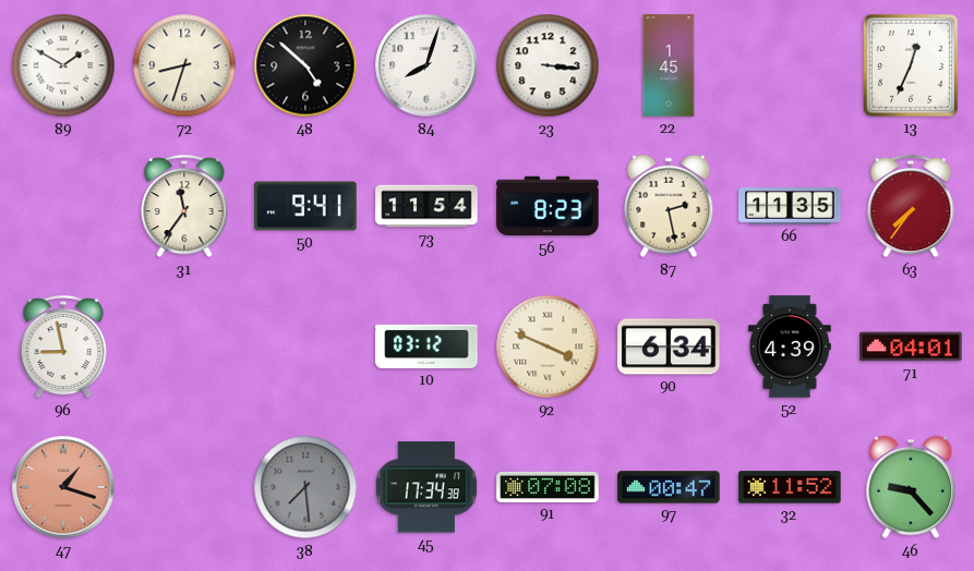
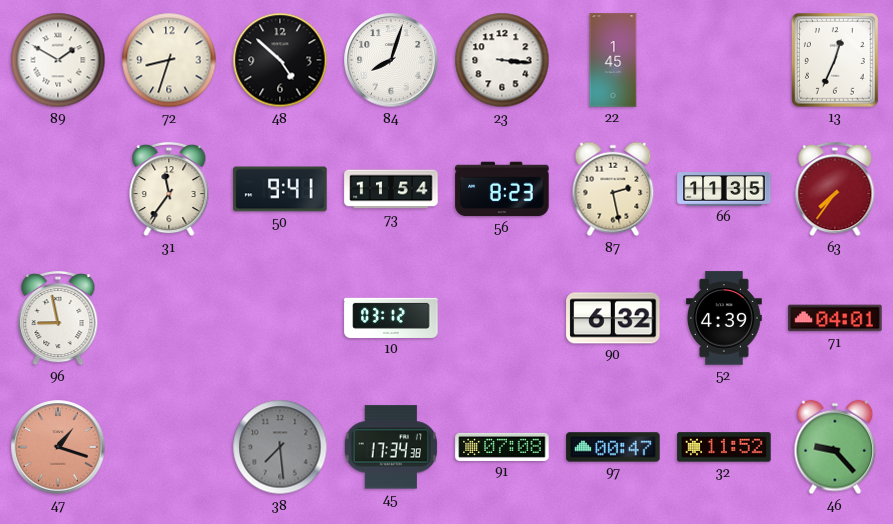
92: 3:49 -> none (548, 347)
90: 6:34 -> 6:32 (613, 318)
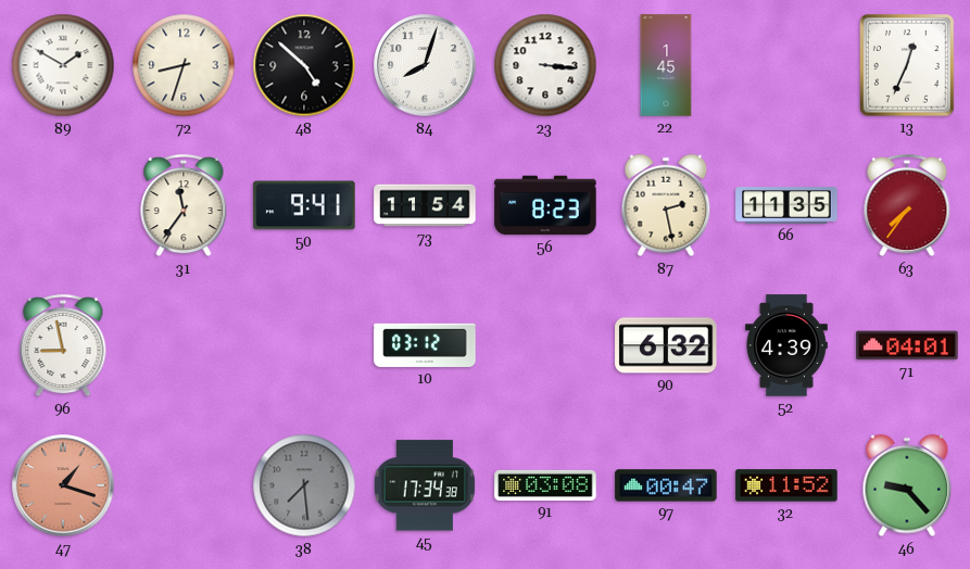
91: 07:08 -> 03:08 (545, 485)
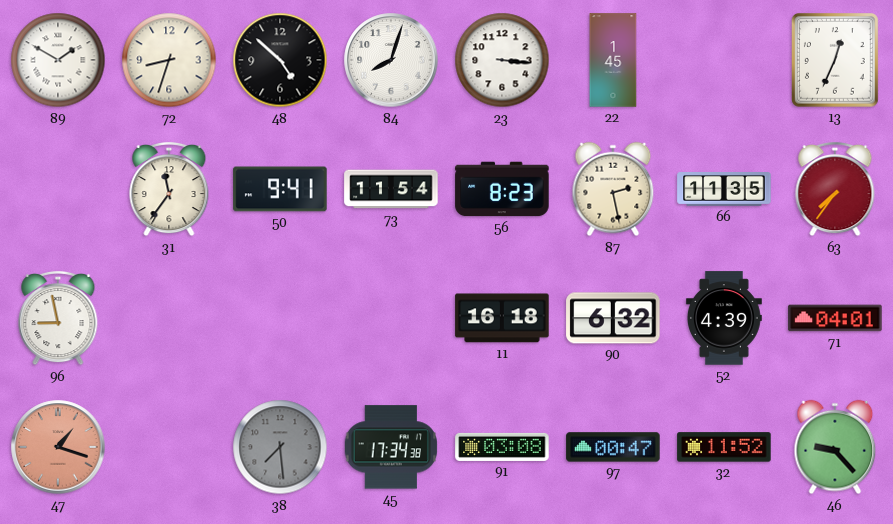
10: 03:12 -> none (425, 345)
11: none -> 16:18 (502, 318)
